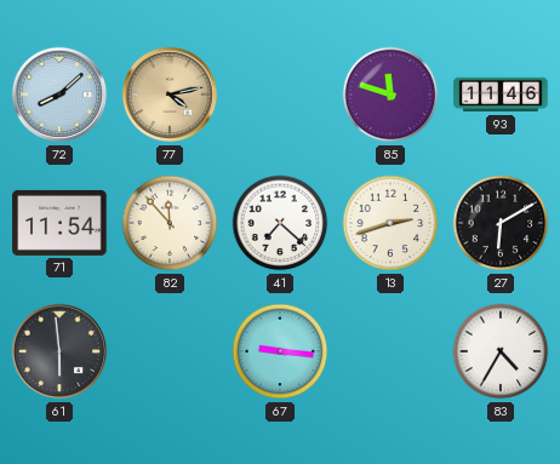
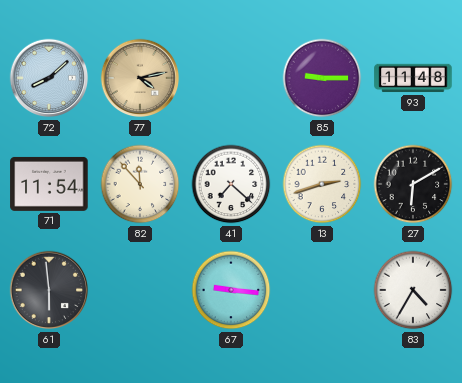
85: 11:48 -> 9:15 (322, 78)
93: 11:46 -> 11:48 (413, 78)
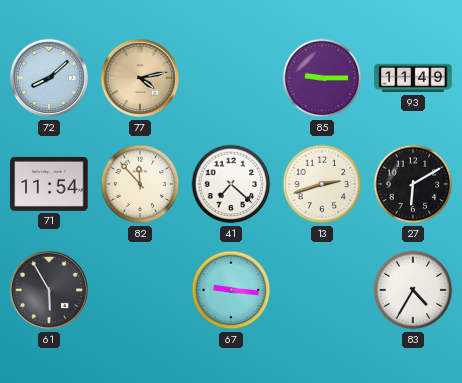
93: 11:48 -> 11:49 (413, 78)
61: 5:59 -> 5:55 (49, 290)
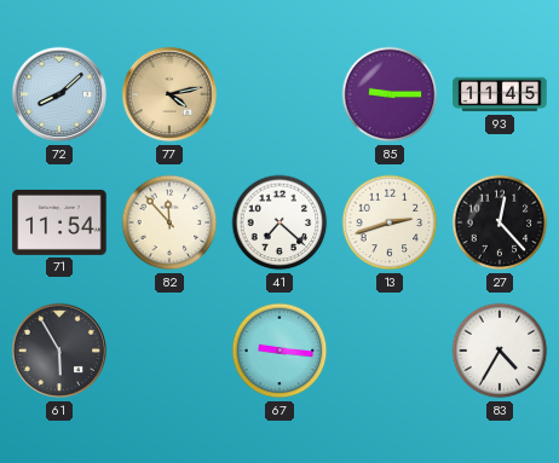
93: 11:49 -> 11:45 (500, 94)
27: 6:10 -> 12:23 (500, 222)
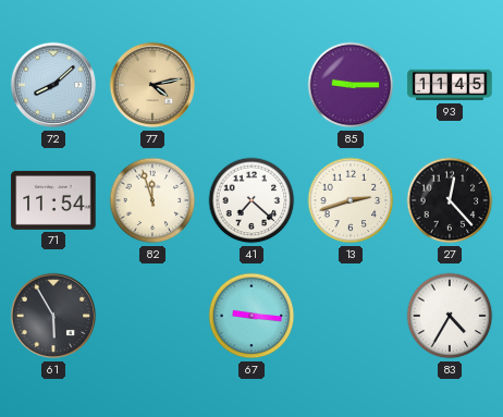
82: 11:53 -> 11:57 (152, 200)
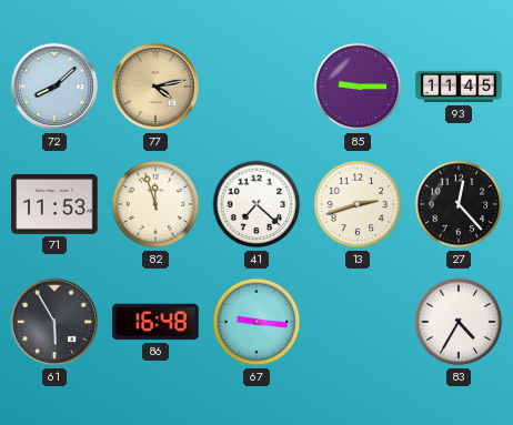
71: 11:54 -> 11:53 (54, 204)
86: none -> 16:48 (155, 322)
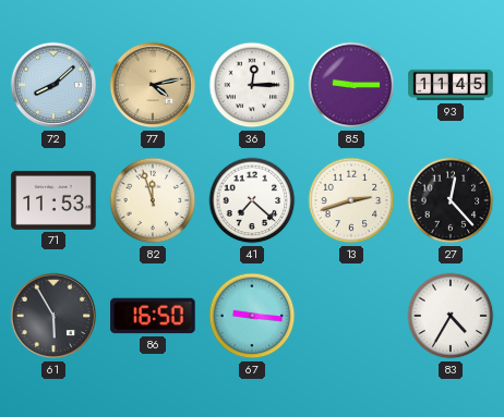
36: none -> 12:15 (252, 85)
86: 16:48 -> 16:50 (153, 316)
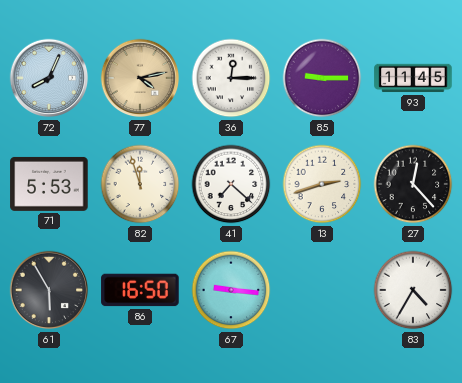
72: 8:08 -> 8:04 (49, 78)
71: 11:53 -> 5:53 (49, 184)
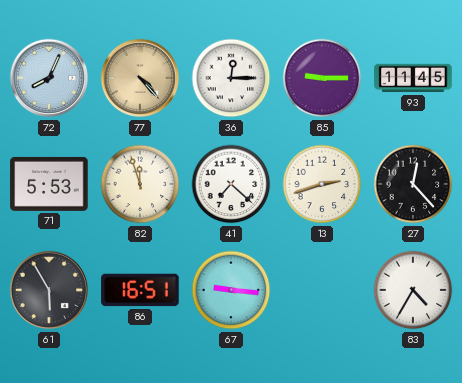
77: 4:13 -> 4:23 (140, 78)
86: 16:50 -> 16:51 (140, 290)
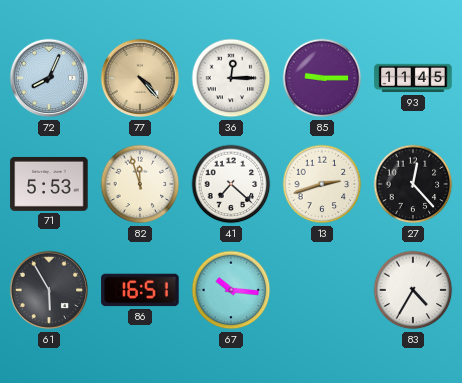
67: 9:16 -> 10:16 (231, 290)
